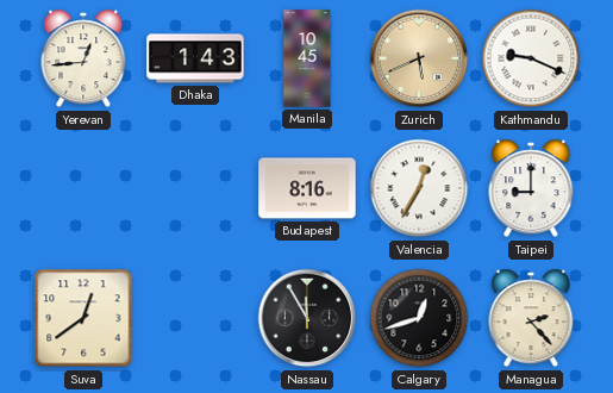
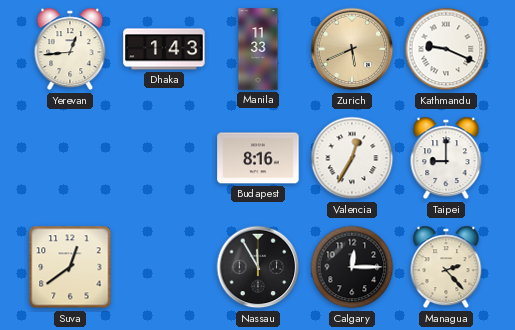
Manila: 10:45 -> 11:33 (258, 49)
Calgary: 12:42 -> 12:15 (352, 267)
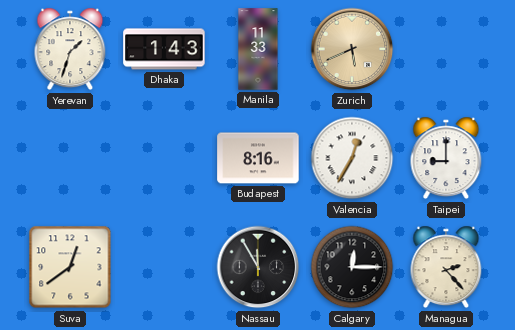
Yerevan: 12:44 -> 1:33 (70, 49)
Kathmandu: 9:19 -> none (446, 49)
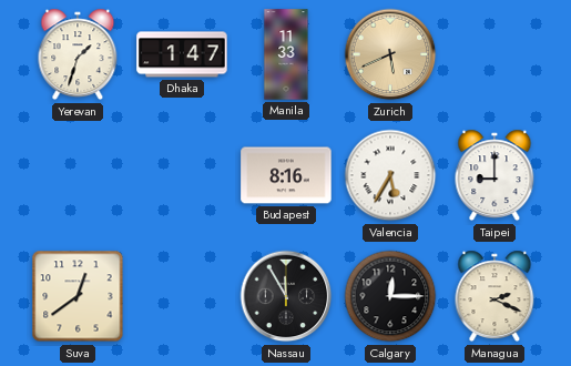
Dhaka: 1:43 -> 1:47 (182, 54)
Valencia: 12:35 -> 5:35 (390, 175)
Managua: 2:23 -> 2:19 (494, 296)
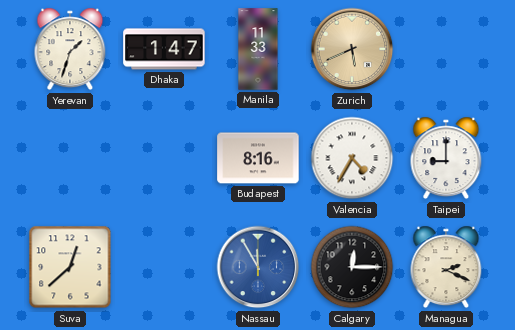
Valencia: 5:35 -> 4:35 (352, 158)
Suva: 12:39 -> 12:38 (70, 267)
Nassau dial: black -> blue (258, 267)
